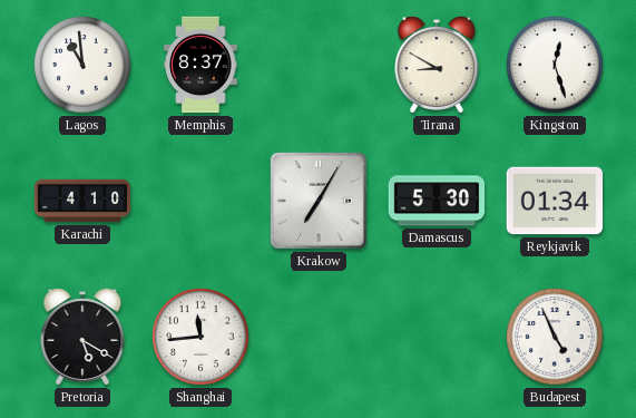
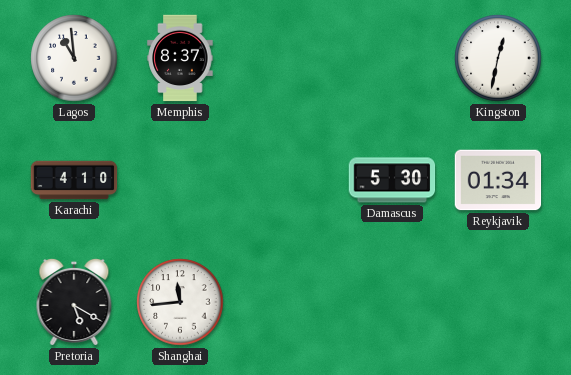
Tirana: 8:50 -> none (437, 65)
Kingston: 12:27 -> 12:32 (498, 58)
Krakow: 7:05 -> none (319, 201)
Budapest: 4:56 -> none (555, 337)
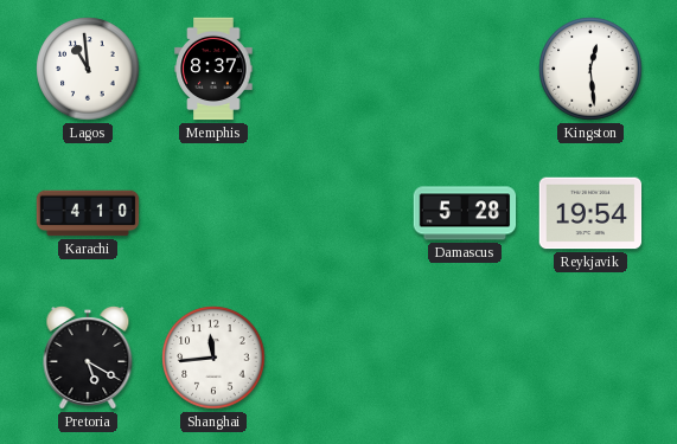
Kingston: 12:32 -> 12:29 (590, 69)
Damascus: 5:30 -> 5:28 (465, 213)
Reykjavik: 01:34 -> 19:54 (590, 213)
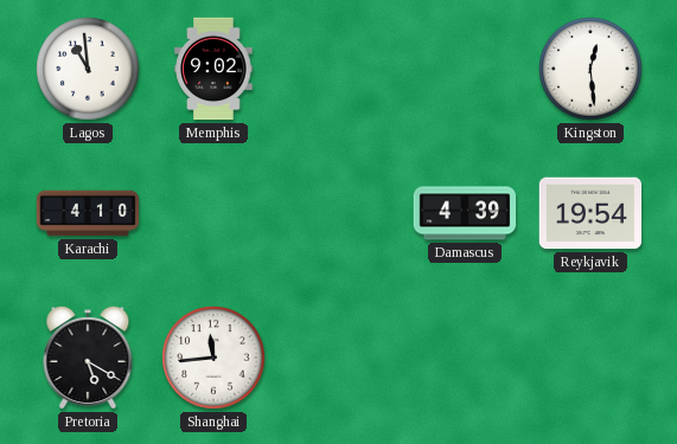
Memphis: 8:37 -> 9:02 (213, 69)
Damascus: 5:28 -> 4:39 (465, 213)
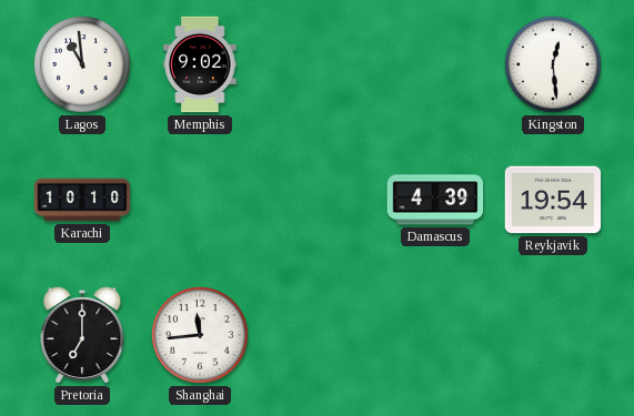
Karachi: 4:10 -> 10:10 (82, 200)
Pretoria: 5:20 -> 7:00 (82, 335)
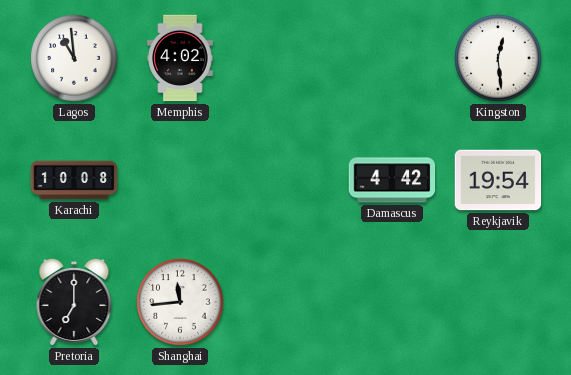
Memphis: 9:02 -> 4:02 (180, 58)
Karachi: 10:10 -> 10:08 (74, 180)
Damascus: 4:39 -> 4:42 (392, 180)
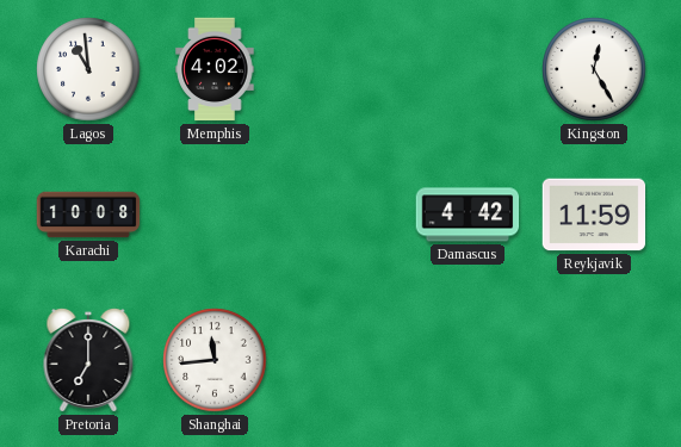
Kingston: 12:29 -> 12:25 (594, 69)
Reykjavik: 19:54 -> 11:59 (594, 215)
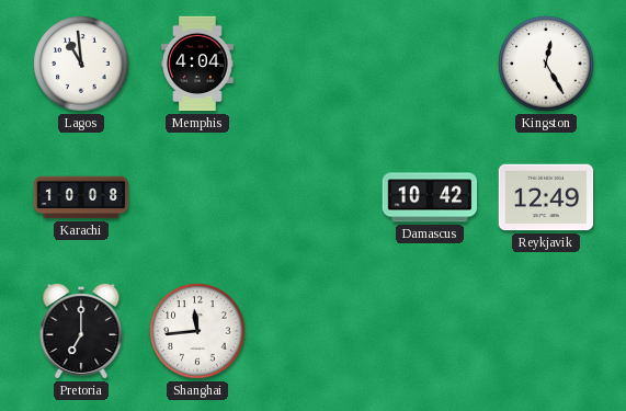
Memphis: 4:02 -> 4:04 (197, 64)
Damascus: 4:42 -> 10:42 (430, 197)
Reykjavik: 11:59 -> 12:49 (546, 197)
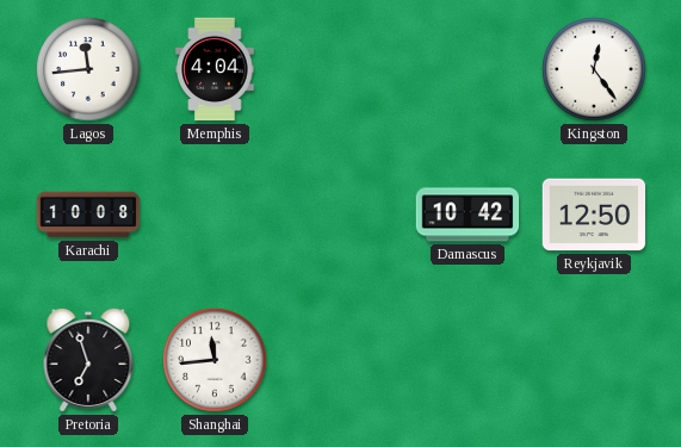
Lagos: 10:59 -> 11:44 (88, 69)
Kingston: 12:25 -> 12:24 (594, 69)
Reykjavik: 12:49 -> 12:50 (594, 215)
Pretoria: 7:00 -> 6:57 (88, 360)
